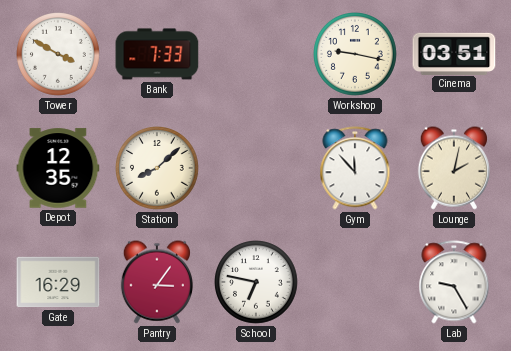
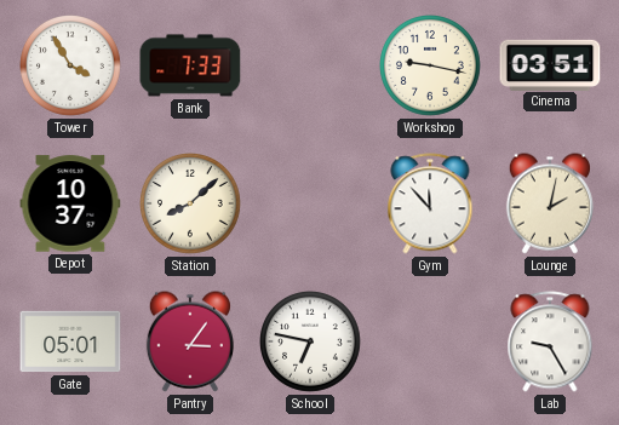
Tower: 3:50 -> 3:55 (71, 67)
Depot: 12:35 -> 10:37 (70, 203)
Gate: 16:29 -> 05:01 (70, 341)
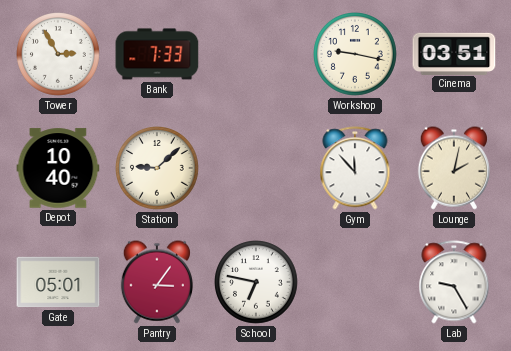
Tower: 3:55 -> 2:55 (59, 55)
Depot: 10:37 -> 10:40 (58, 168)
Station: 8:08 -> 9:08 (158, 169)
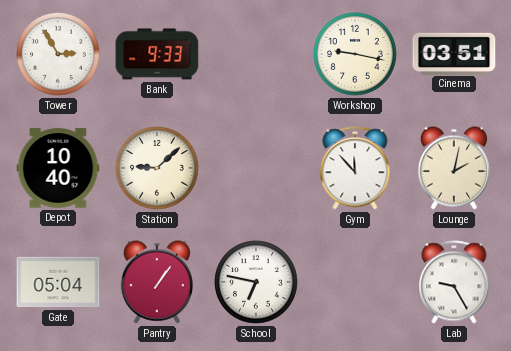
Bank: 7:33 -> 9:33 (157, 54)
Gate: 05:01 -> 05:04 (58, 282)
Pantry: 3:06 -> 1:06 (156, 282)
